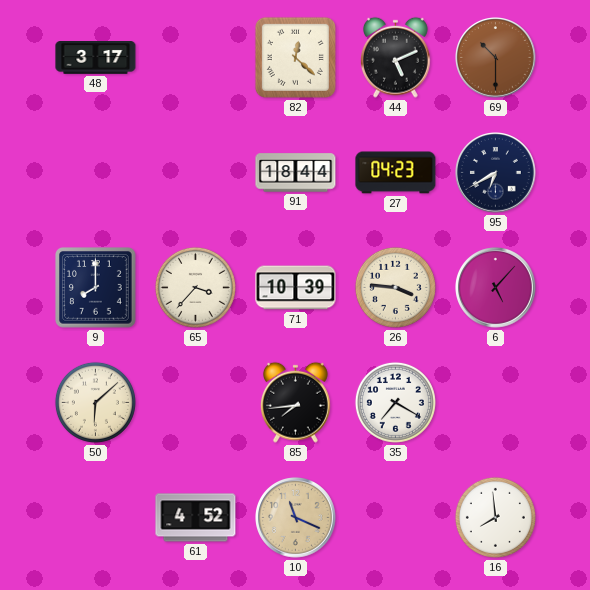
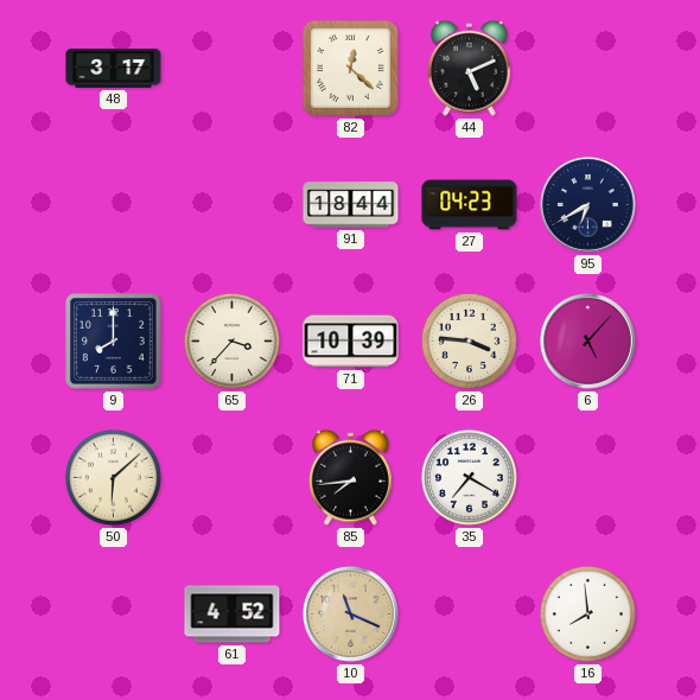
69: 10:30 -> none (496, 58)
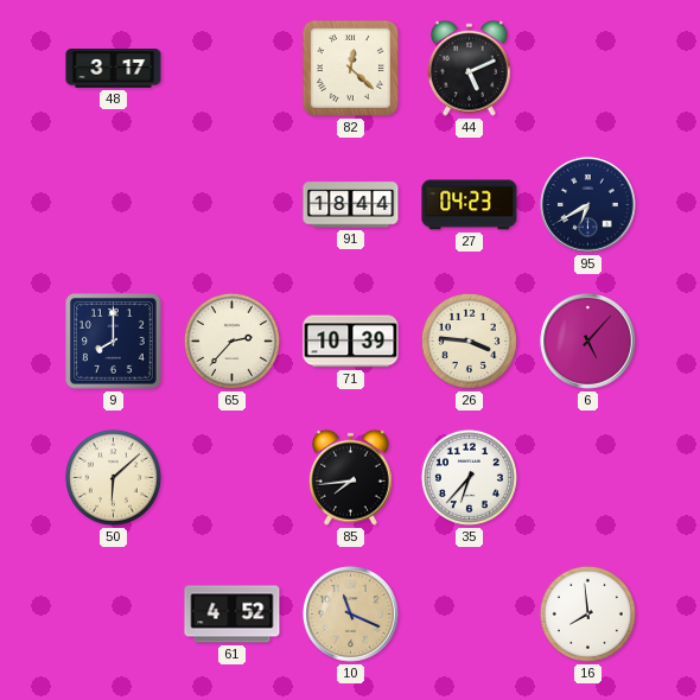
65: 3:37 -> 2:37 (231, 341)
35: 7:20 -> 6:37 (469, 477)
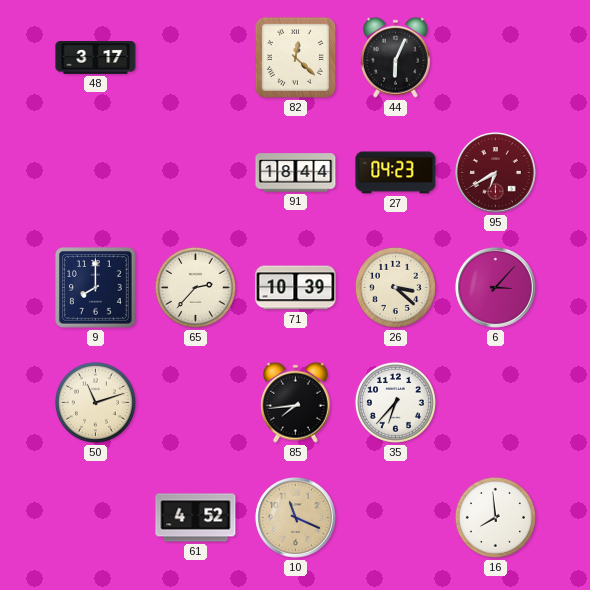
44: 5:11 -> 6:04 (395, 57)
95 dial: navy -> burgundy (496, 173)
26: 3:46 -> 3:22 (395, 287)
6: 5:07 -> 3:07 (496, 288)
50: 6:08 -> 11:12 (95, 402)
